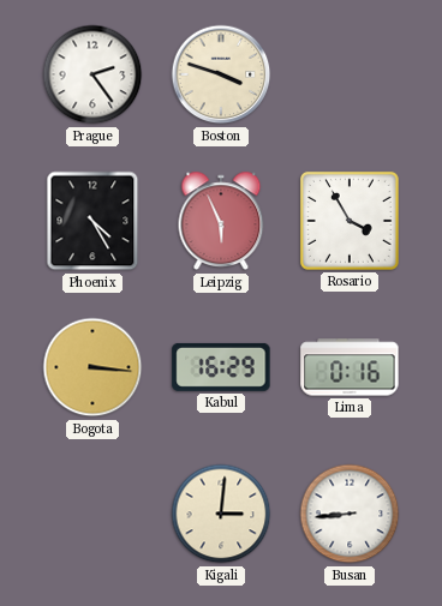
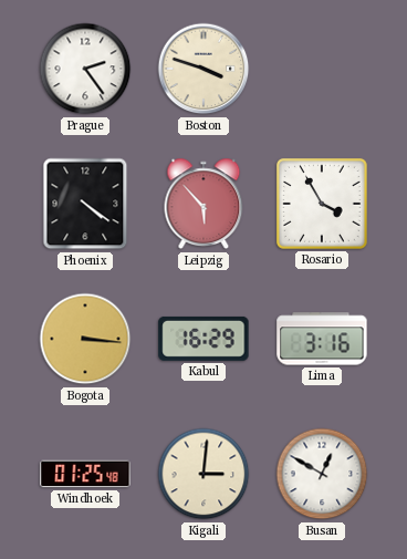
Phoenix: 4:25 -> 4:21 (85, 204)
Leipzig: 5:56 -> 5:53 (203, 204)
Lima: 0:16 -> 3:16 (322, 339)
Windhoek: none -> 01:25 (85, 474)
Busan: 8:44 -> 12:50 (322, 474)
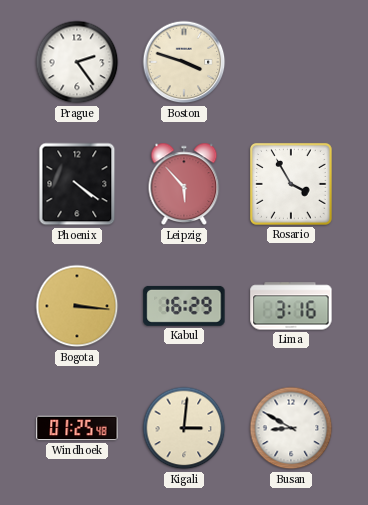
Busan: 12:50 -> 8:50 (291, 428)
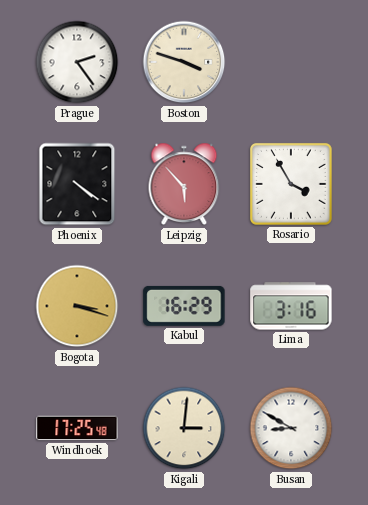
Bogota: 3:16 -> 3:18 (77, 306)
Windhoek: 01:25 -> 17:25 (77, 428)
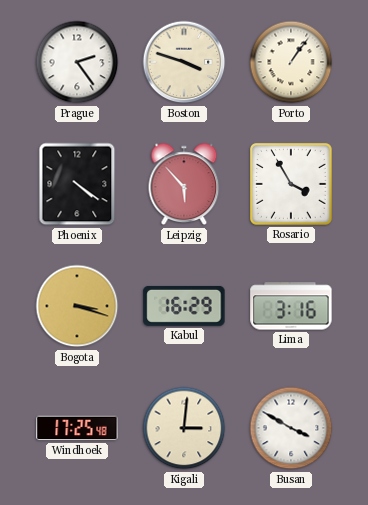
Porto: none -> 1:06 (291, 62)
Busan: 8:50 -> 3:50 (291, 428)
